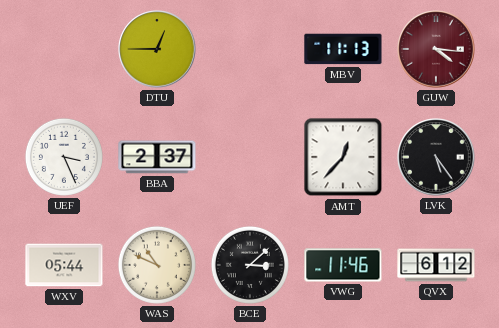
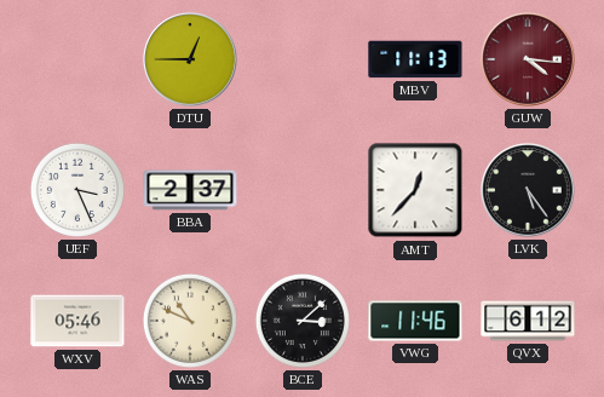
WXV: 05:44 -> 05:46 (77, 321)
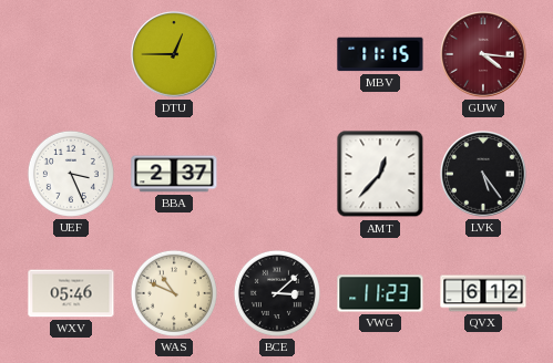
MBV: 11:13 -> 11:15 (380, 54)
VWG: 11:46 -> 11:23 (380, 293)
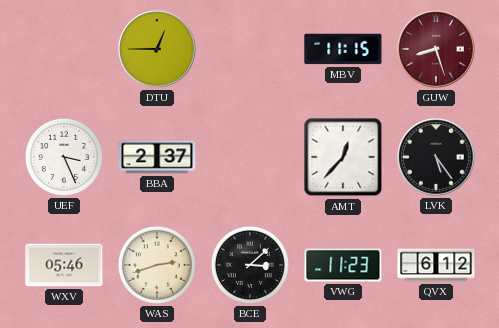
GUW: 4:16 -> 8:27 (436, 49)
WAS: 10:49 -> 2:42 (157, 265)
